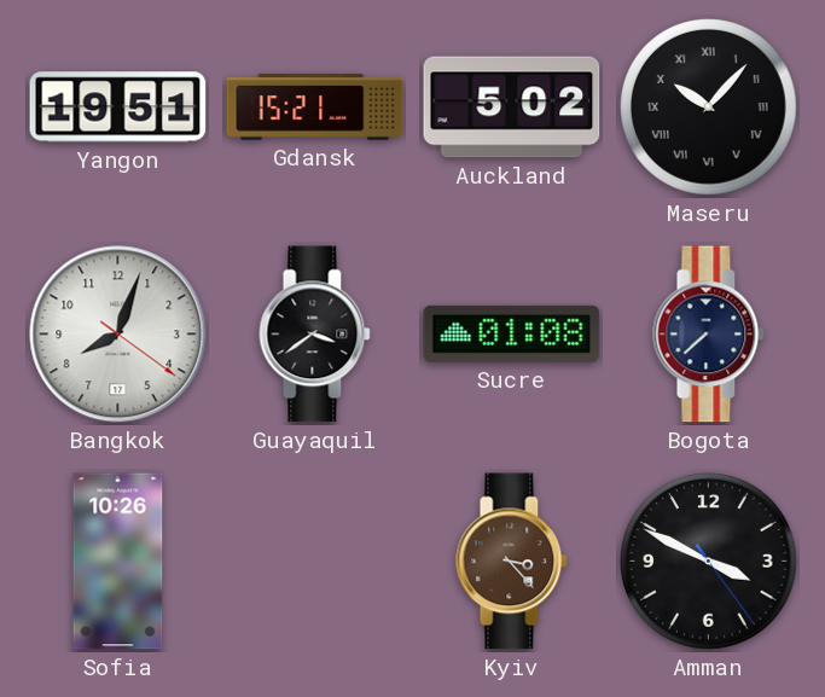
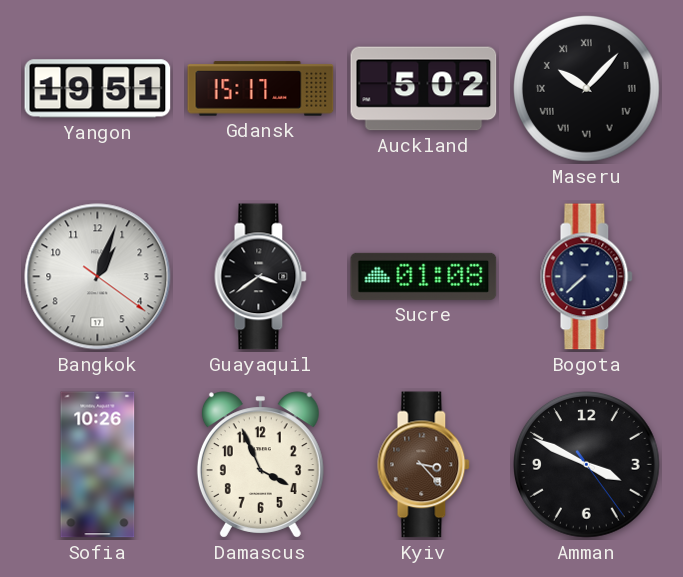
Gdansk: 15:21 -> 15:17 (261, 89)
Bangkok: 8:03 -> 1:03 (98, 277)
Damascus: none -> 3:56 (260, 465)
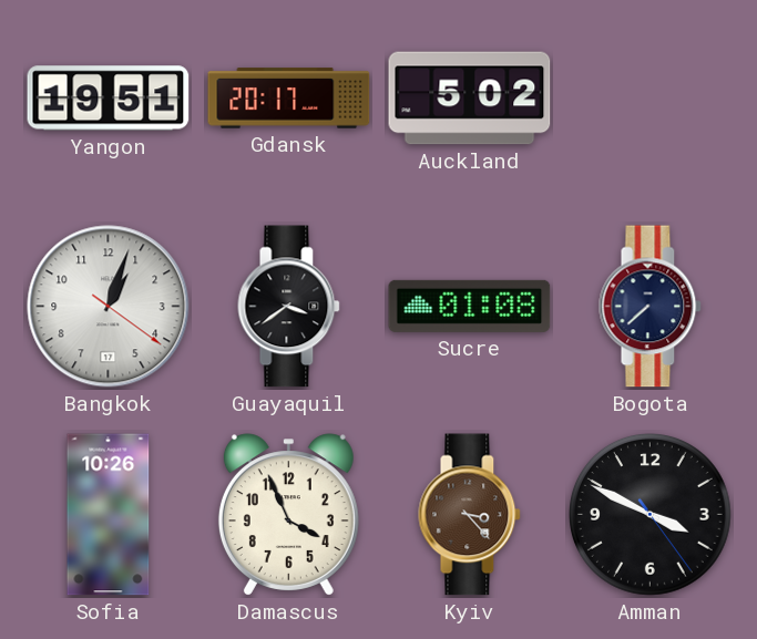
Gdansk: 15:17 -> 20:17 (289, 99)
Maseru: 10:07 -> none (587, 89)
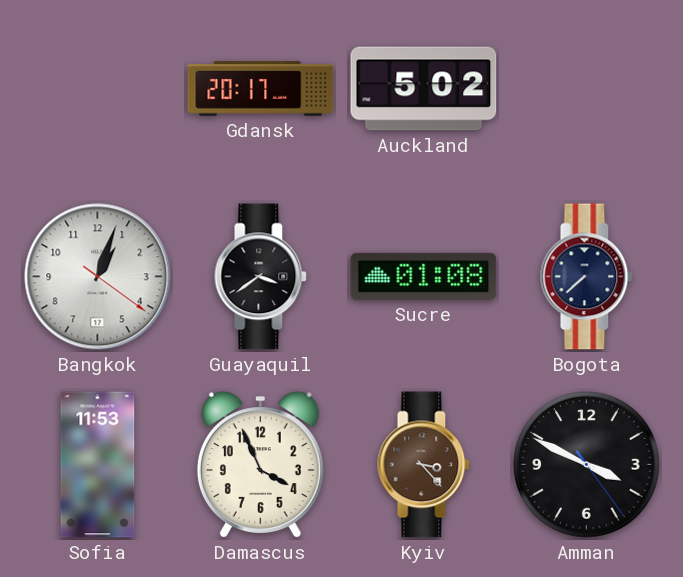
Yangon: 19:51 -> none (109, 99)
Sofia: 10:26 -> 11:53 (98, 465)
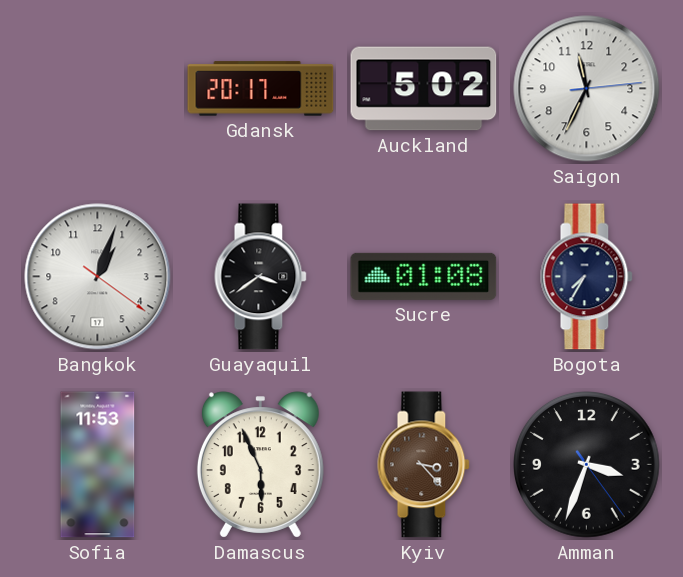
Saigon: none -> 11:34 (587, 89)
Bogota: 7:38 -> 7:35 (587, 277)
Damascus: 3:56 -> 5:56 (260, 465)
Amman: 3:49 -> 3:33 (587, 465)
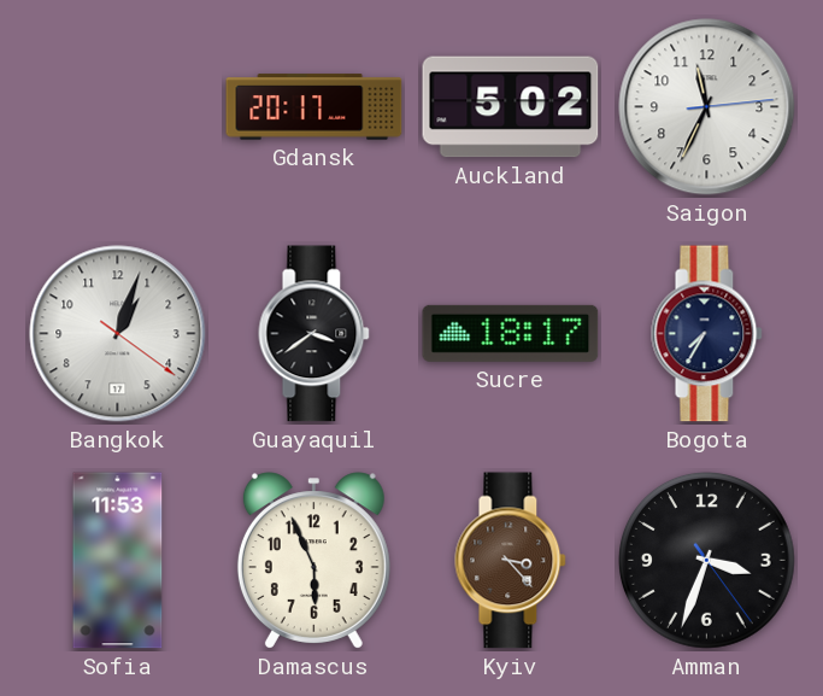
Sucre: 01:08 -> 18:17 (511, 333)
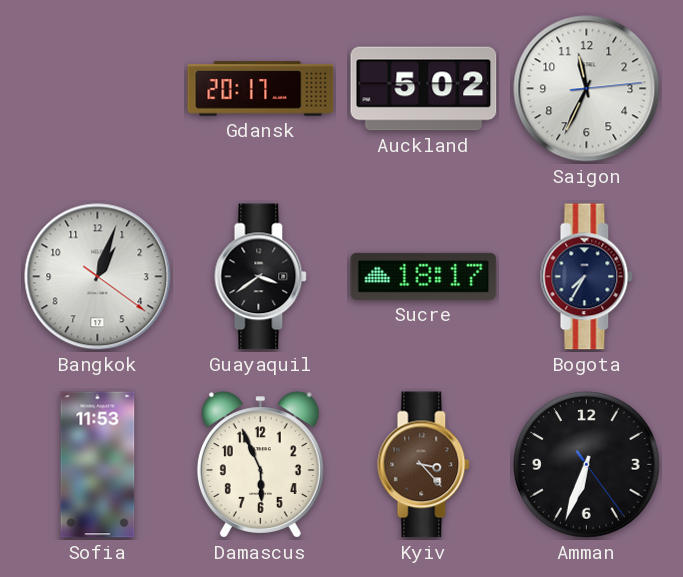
Amman: 3:33 -> 6:33 (587, 465)
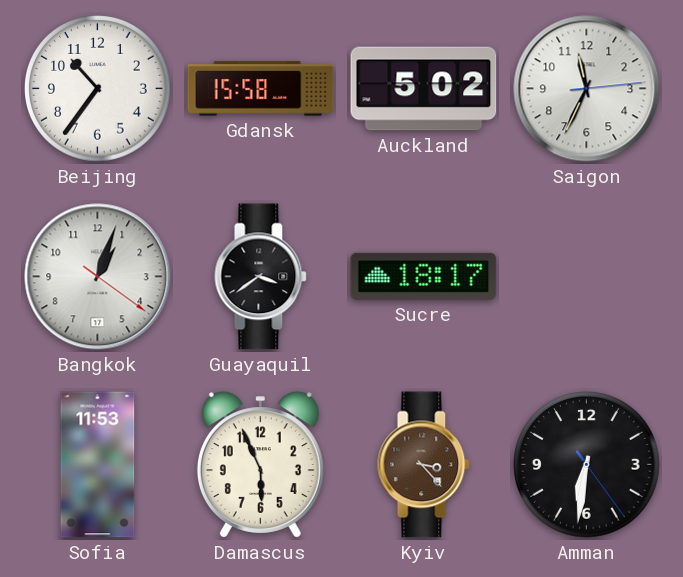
Beijing: none -> 10:36 (98, 89)
Gdansk: 20:17 -> 15:58 (261, 89)
Bogota: 7:35 -> none (587, 277)
Amman: 6:33 -> 6:31 (587, 465)
